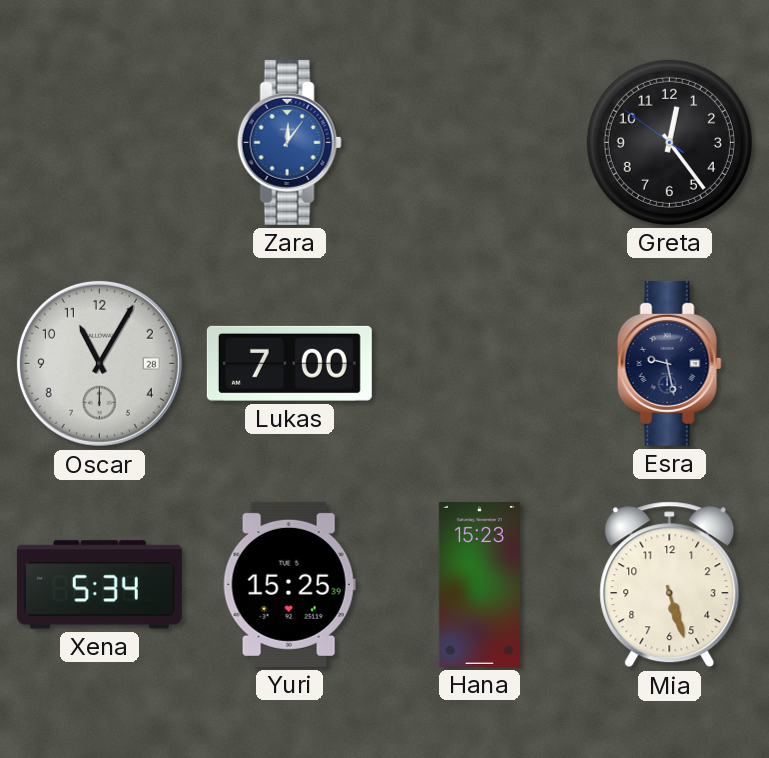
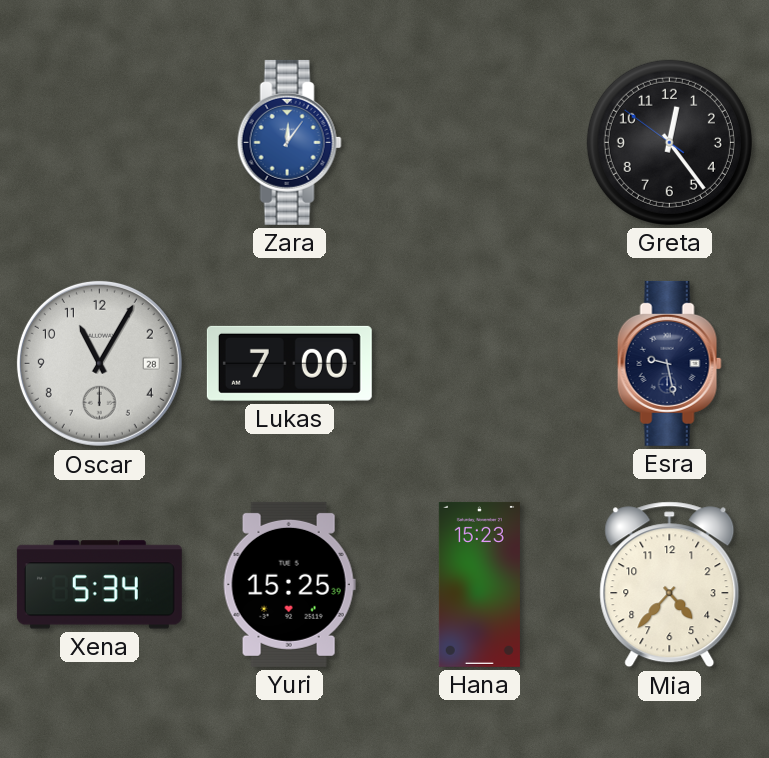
Mia: 5:27 -> 4:37 (670, 585)
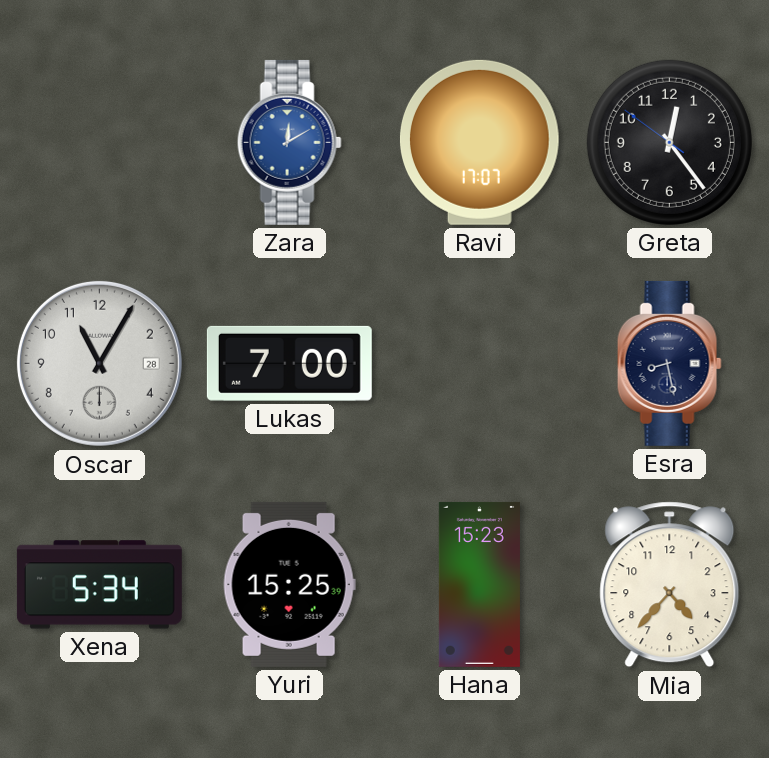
Zara: 12:06 -> 12:10 (289, 142)
Ravi: none -> 17:07 (479, 142)
Esra: 9:28 -> 8:28 (669, 363)
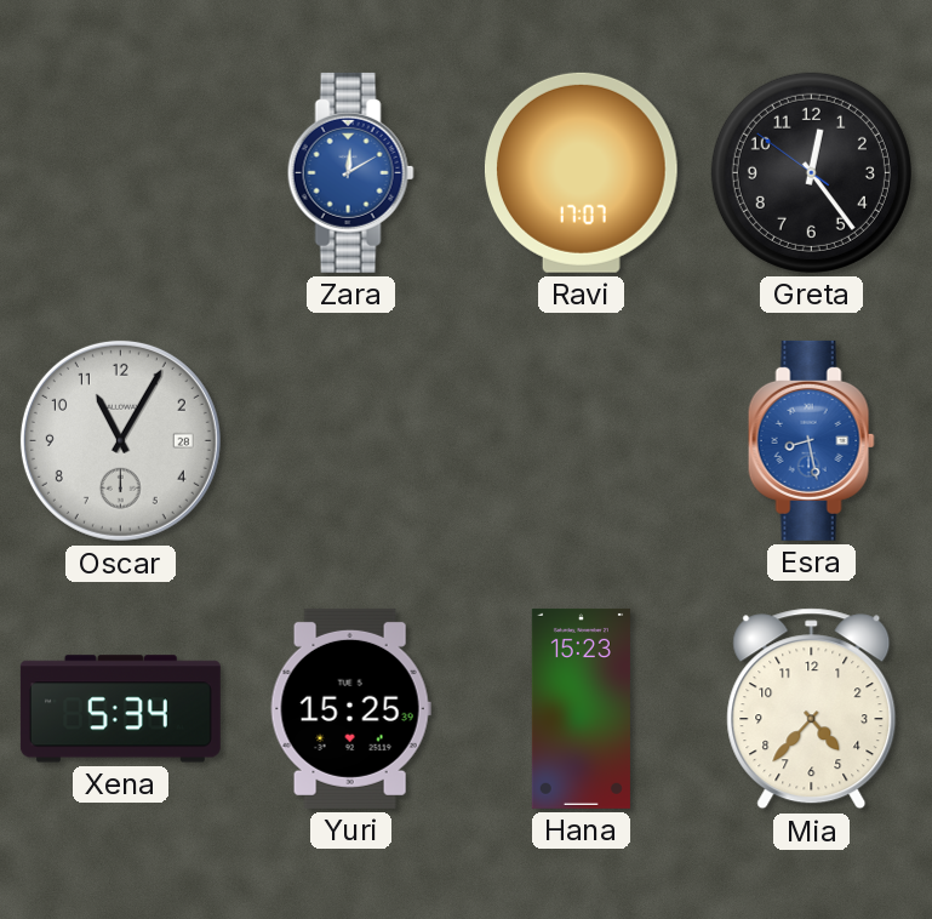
Lukas: 7:00 -> none (289, 363)
Esra dial: navy -> blue (811, 440)
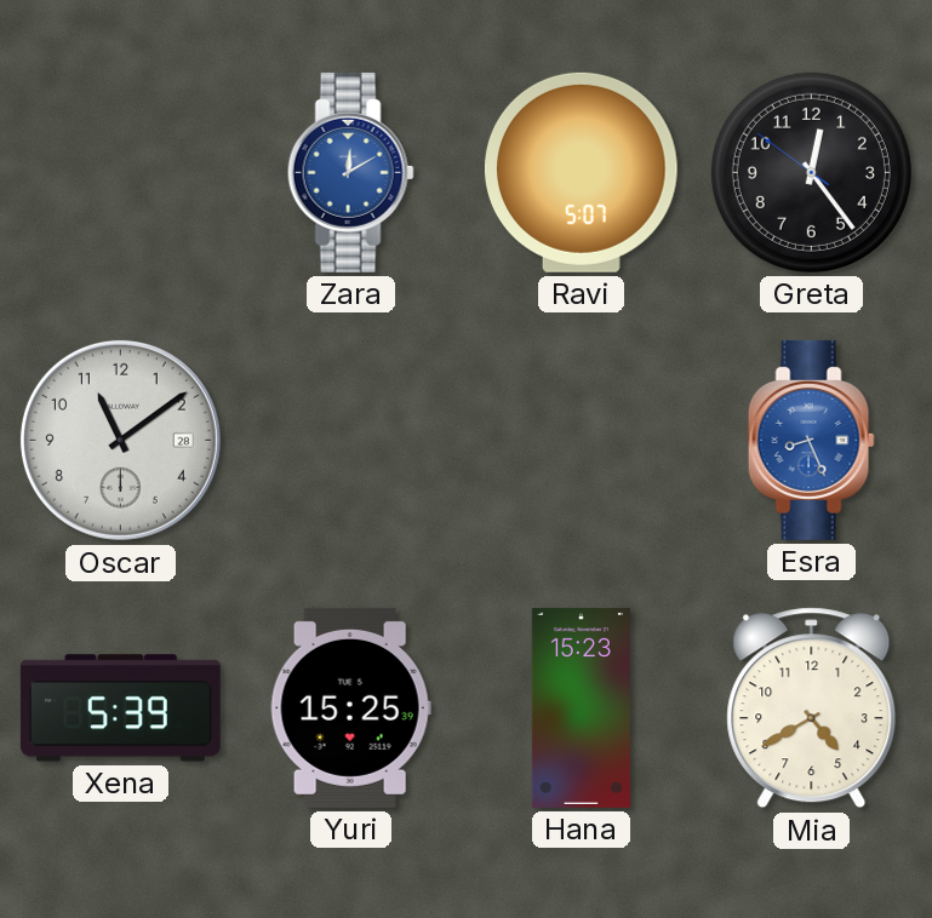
Ravi: 17:07 -> 5:07 (581, 172)
Oscar: 11:05 -> 11:09 (120, 440)
Esra: 8:28 -> 8:26 (811, 440)
Xena: 5:34 -> 5:39 (120, 708)
Mia: 4:37 -> 4:40 (812, 708)
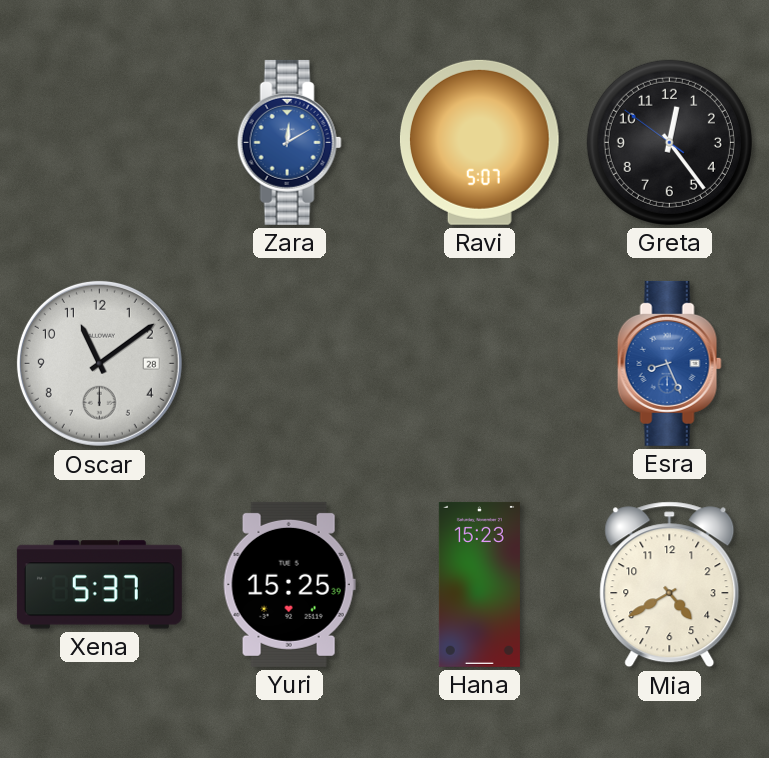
Xena: 5:39 -> 5:37 (99, 585)
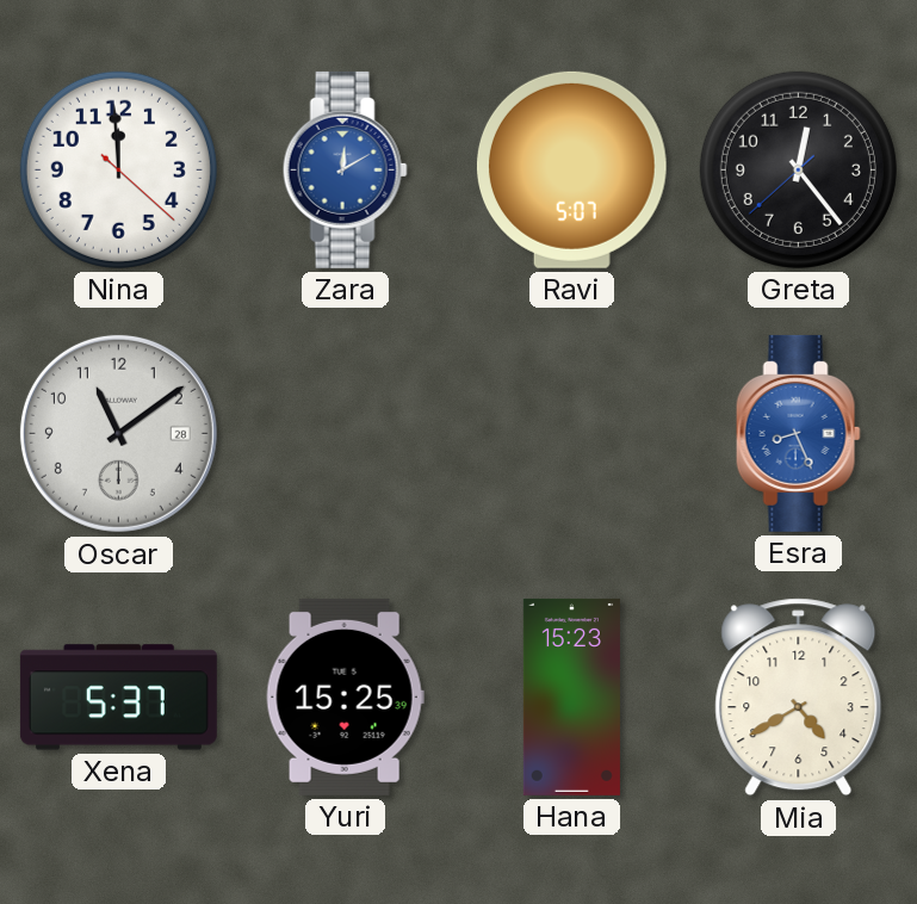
Nina: none -> 11:59 (118, 169)
Greta: 12:23:51 -> 12:23:38 (798, 169)
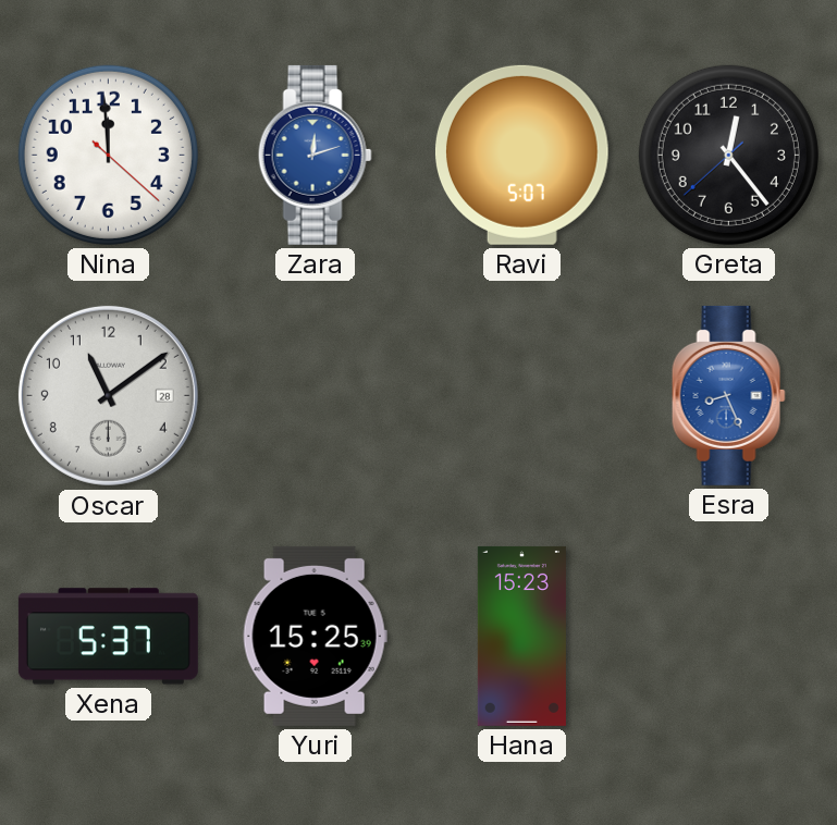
Zara: 12:10 -> 12:12 (315, 155)
Mia: 4:40 -> none (799, 698)
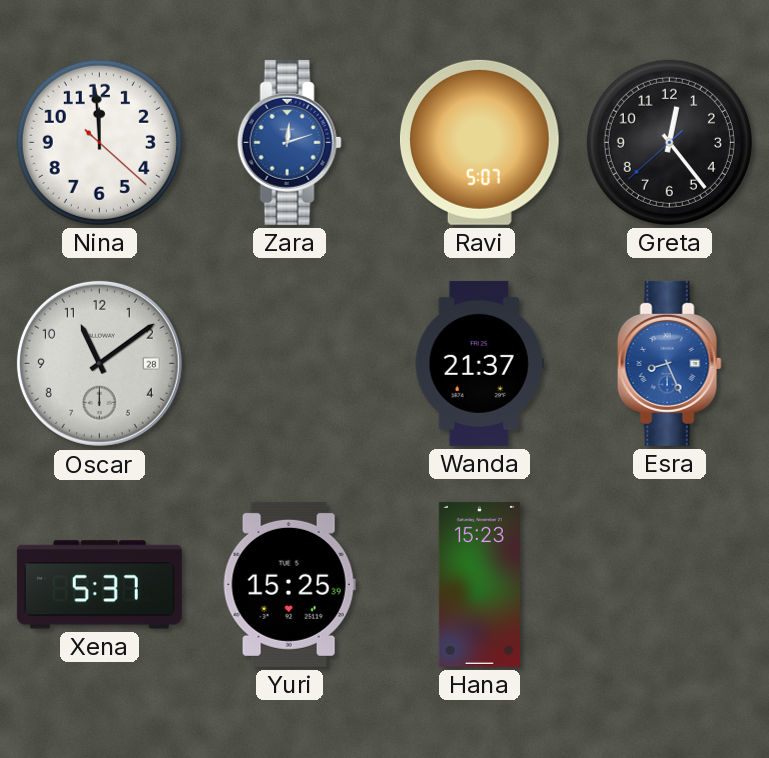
Wanda: none -> 21:37 (479, 363)
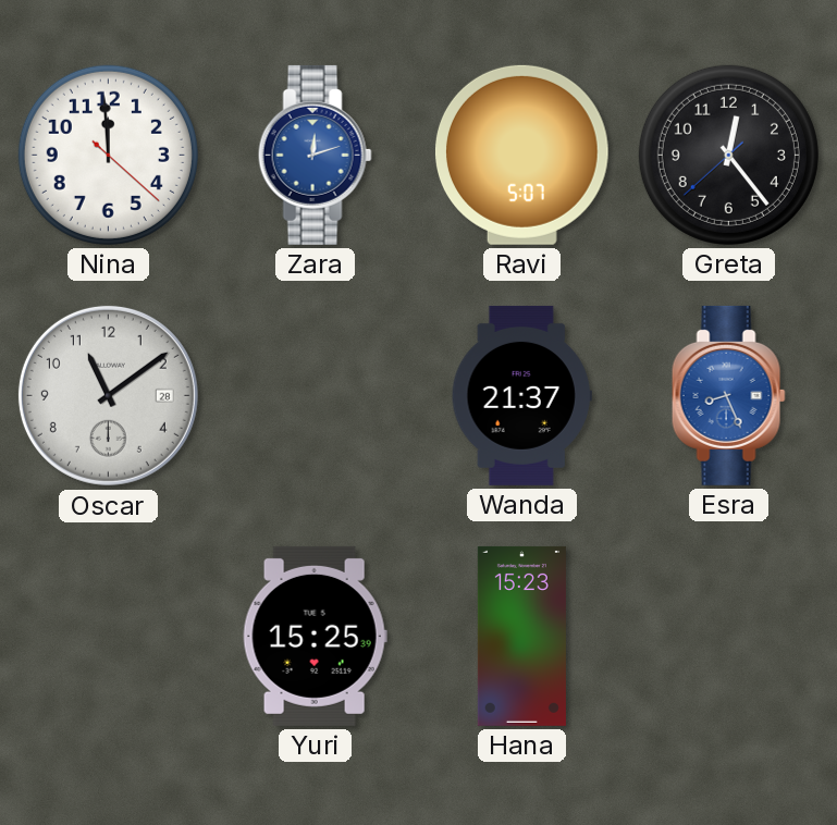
Xena: 5:37 -> none (99, 585)
